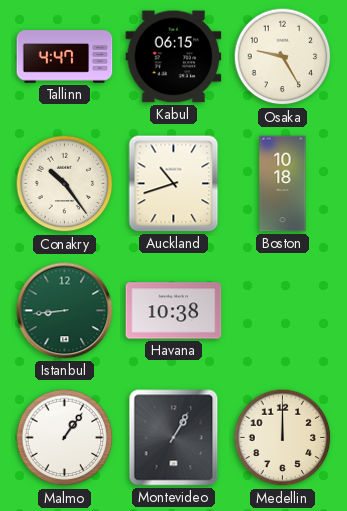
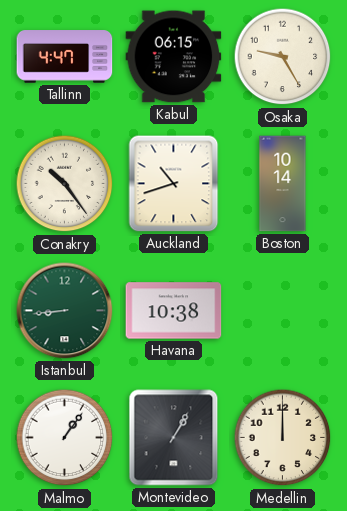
Boston: 10:18 -> 10:14 (283, 184)
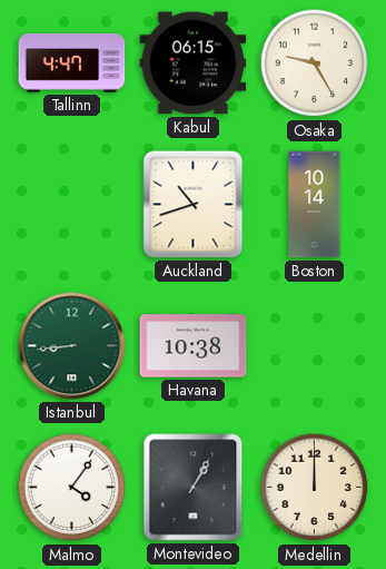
Conakry: 10:24 -> none (65, 184)
Malmo: 1:06 -> 4:06 (72, 488)
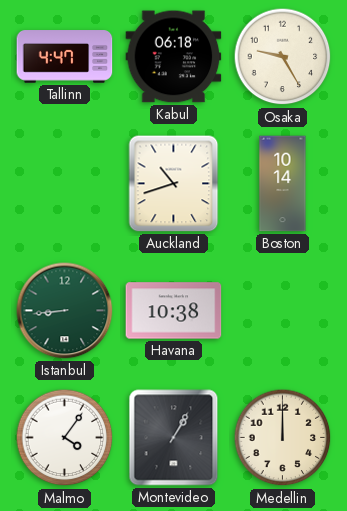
Kabul: 06:15 -> 06:18 (174, 57)
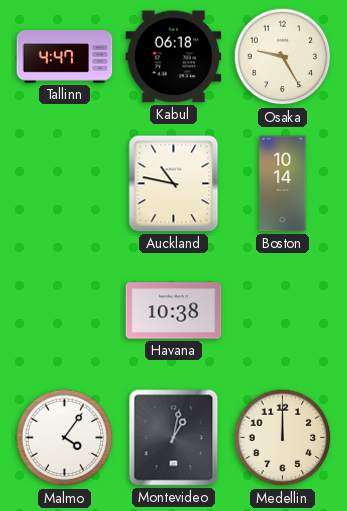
Auckland: 10:42 -> 10:47 (174, 184)
Istanbul: 8:44 -> none (65, 311)
Montevideo: 1:05 -> 1:02 (174, 438)
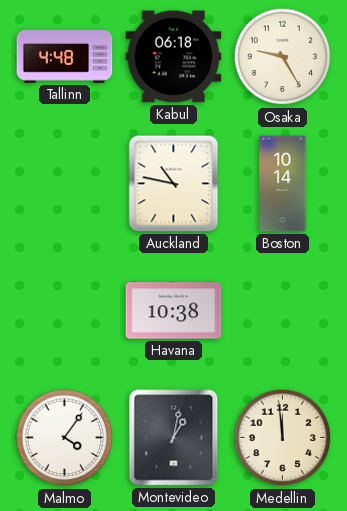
Tallinn: 4:47 -> 4:48 (65, 57)
Medellin: 12:00 -> 11:59 (283, 438)
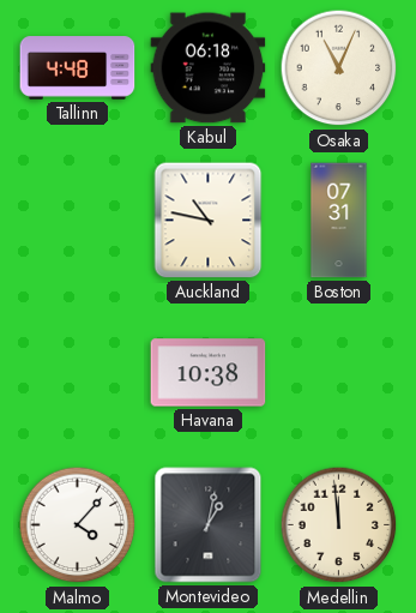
Osaka: 9:25 -> 11:04 (339, 68)
Boston: 10:14 -> 07:31 (339, 221)
Malmo: 4:06 -> 4:07 (78, 525)
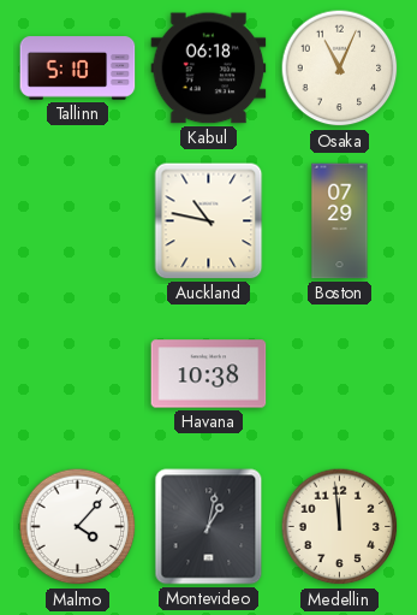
Tallinn: 4:48 -> 5:10 (78, 69)
Boston: 07:31 -> 07:29 (340, 221)
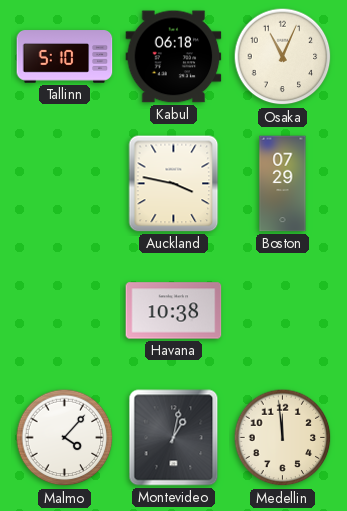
Auckland: 10:47 -> 3:47 (174, 184)
